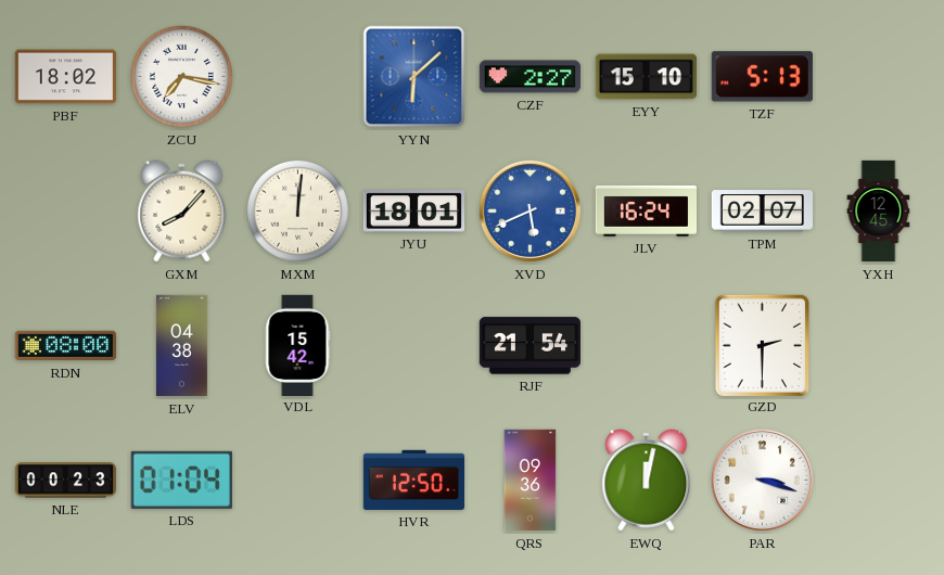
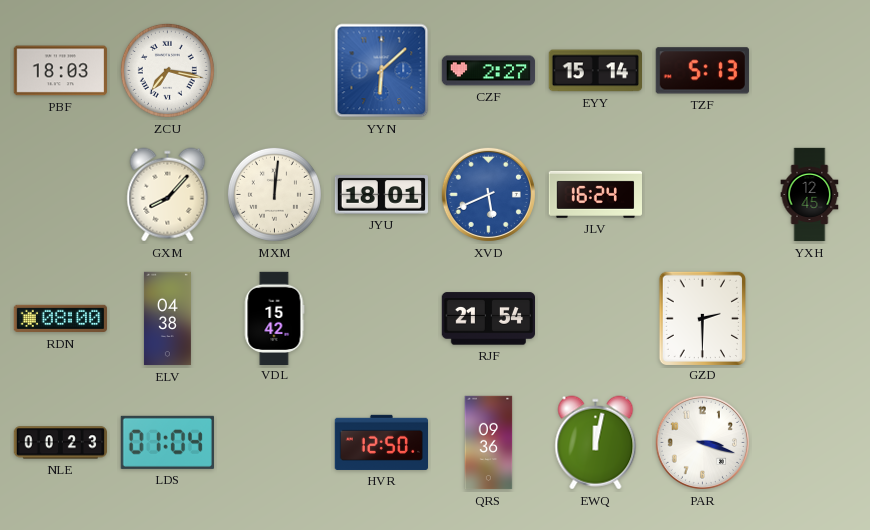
PBF: 18:02 -> 18:03 (60, 71)
EYY: 15:10 -> 15:14 (595, 71)
TPM: 02:07 -> none (762, 212)
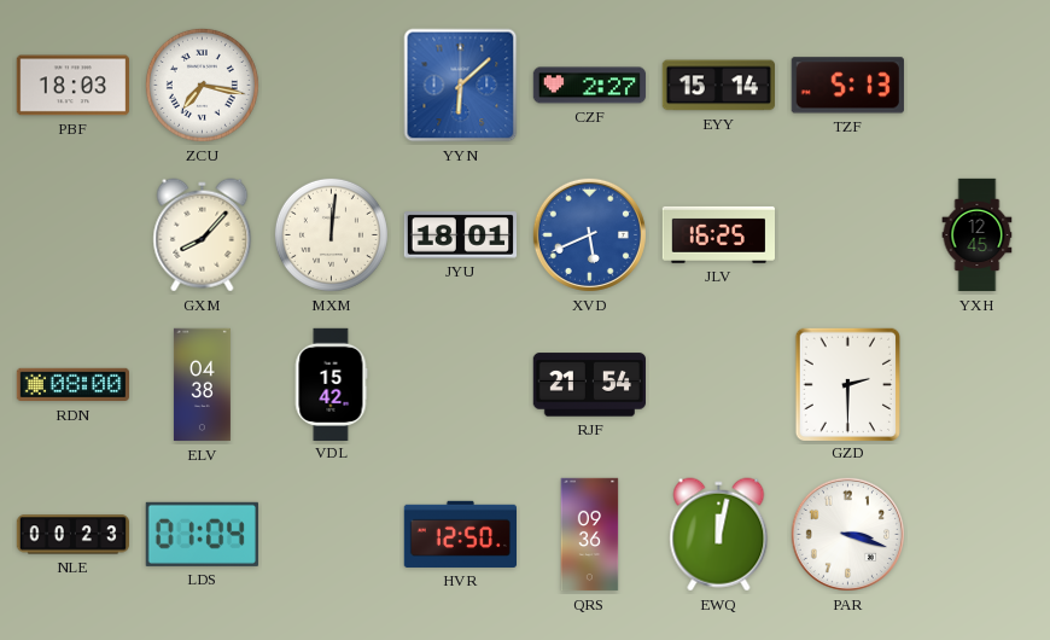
JLV: 16:24 -> 16:25 (718, 234)
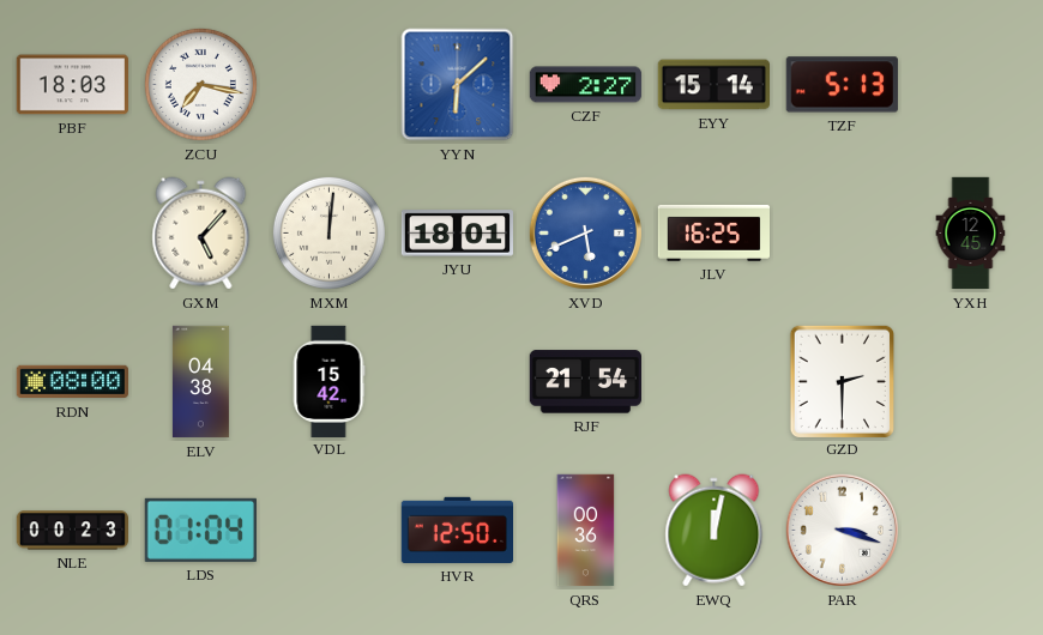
GXM: 8:07 -> 5:07 (201, 234)
QRS: 09:36 -> 00:36 (586, 531)
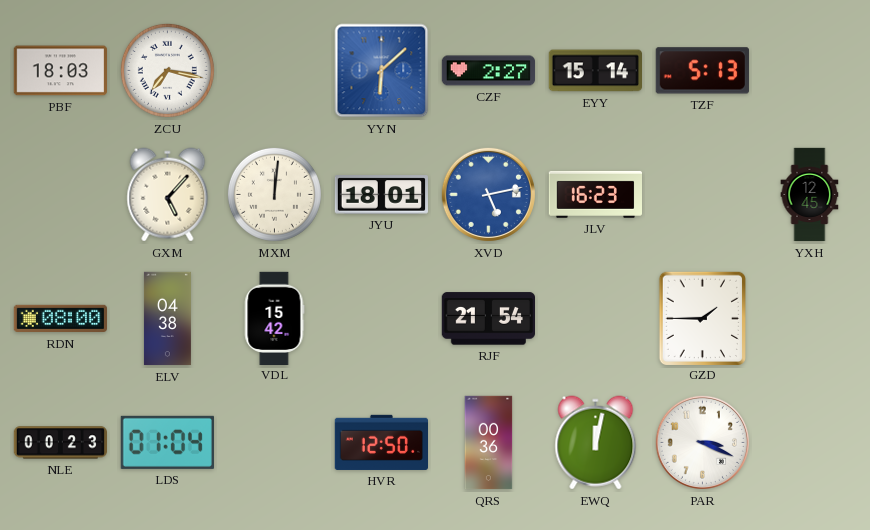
XVD: 5:41 -> 5:13 (488, 194)
JLV: 16:25 -> 16:23 (595, 194)
GZD: 2:30 -> 1:45 (702, 318)
PAR: 3:18 -> 3:19 (702, 442)
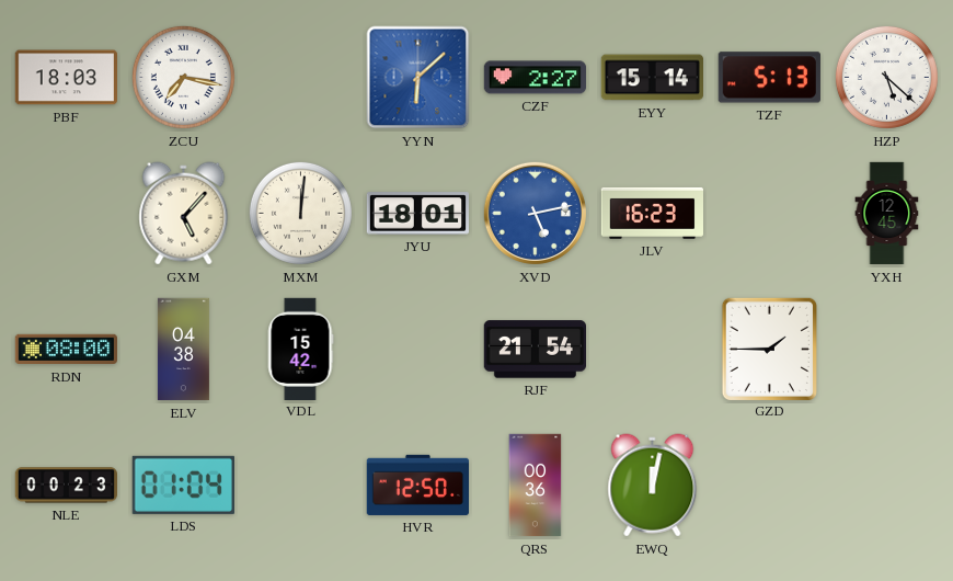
HZP: none -> 5:22 (886, 77)
PAR: 3:19 -> none (702, 442)
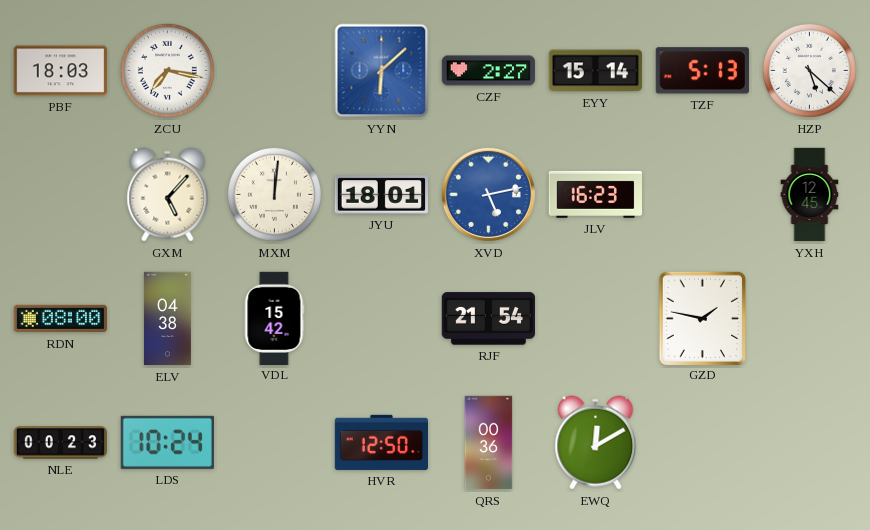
GZD: 1:45 -> 1:47 (702, 318)
LDS: 01:04 -> 10:24 (167, 442)
EWQ: 12:02 -> 12:10 (596, 443)
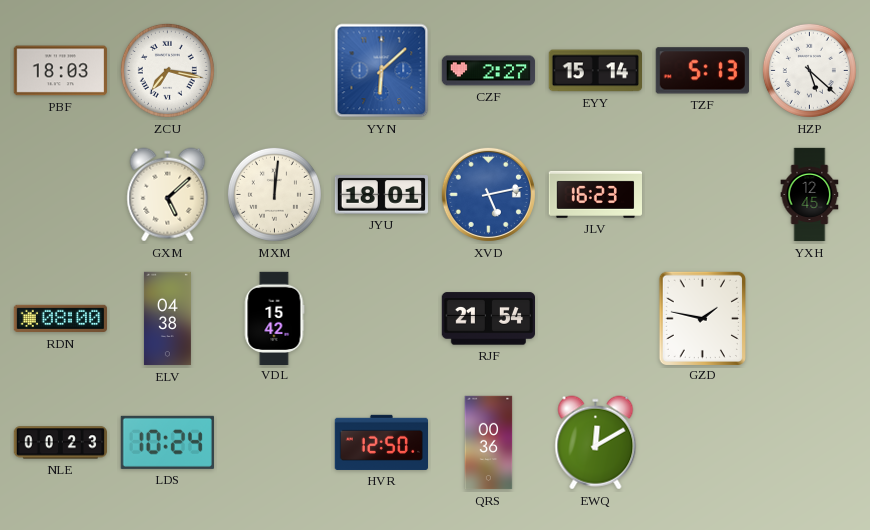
GXM: 5:07 -> 5:08 (168, 195)
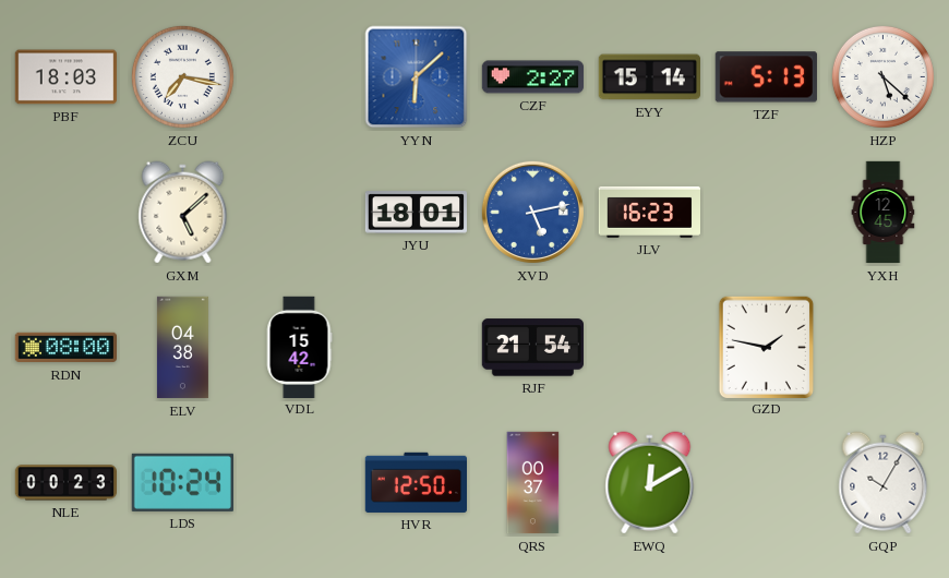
MXM: 12:01 -> none (274, 194)
QRS: 00:36 -> 00:37 (533, 483)
GQP: none -> 10:05 (884, 483)
